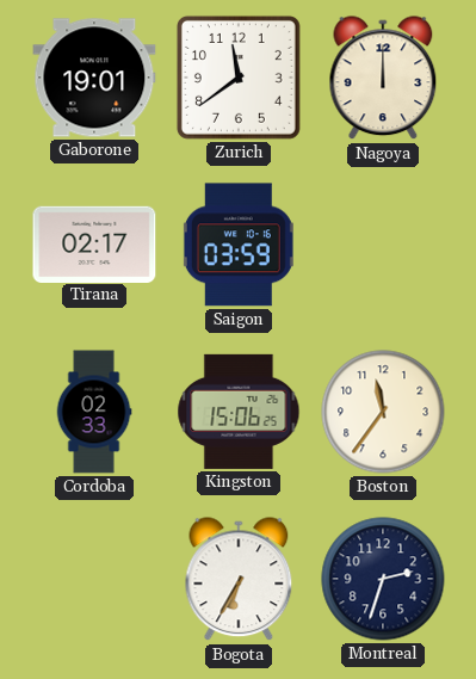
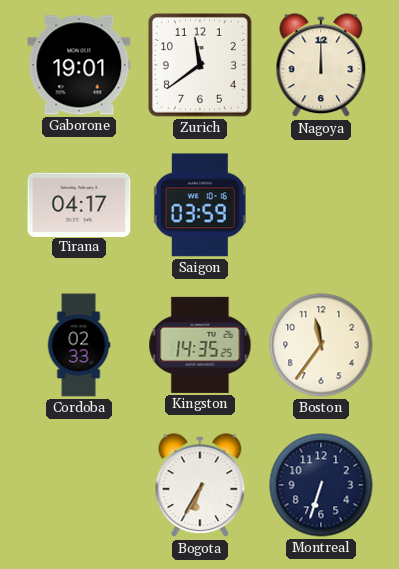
Tirana: 02:17 -> 04:17 (79, 204)
Kingston: 15:06 -> 14:35 (200, 345)
Montreal: 2:33 -> 6:33 (321, 485)
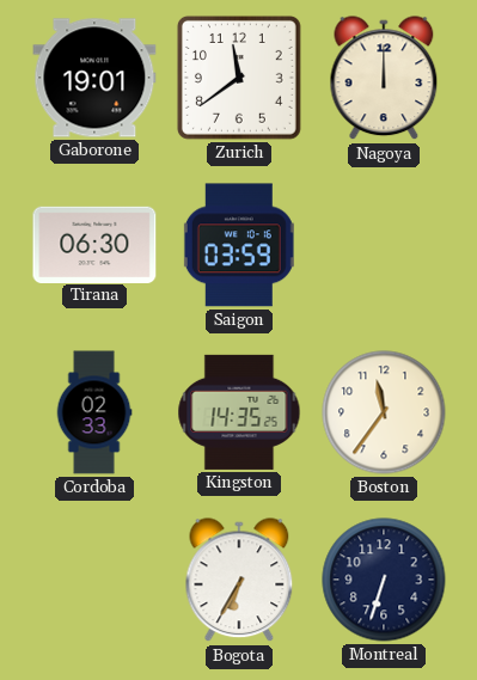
Tirana: 04:17 -> 06:30 (94, 244)
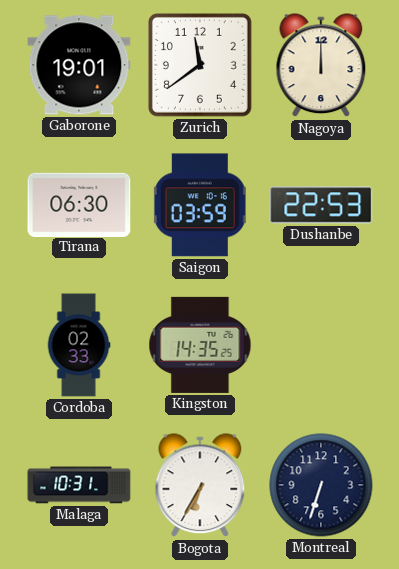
Dushanbe: none -> 22:53 (321, 205)
Boston: 11:36 -> none (384, 412)
Malaga: none -> 10:31 (79, 485)
